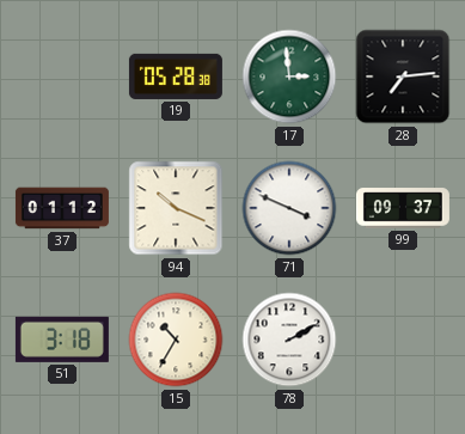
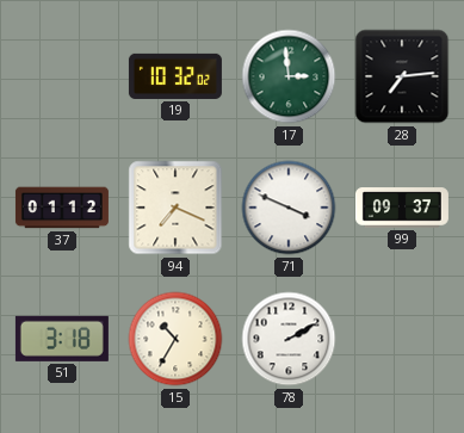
19: 05:28 -> 10:32 (175, 76)
94: 10:19 -> 7:19 (175, 208)
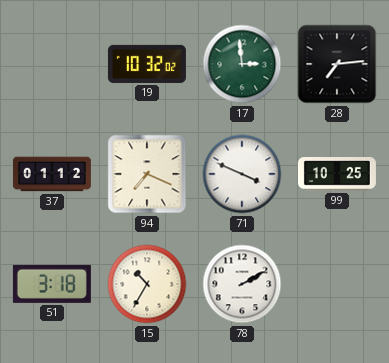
99: 09:37 -> 10:25 (337, 174)
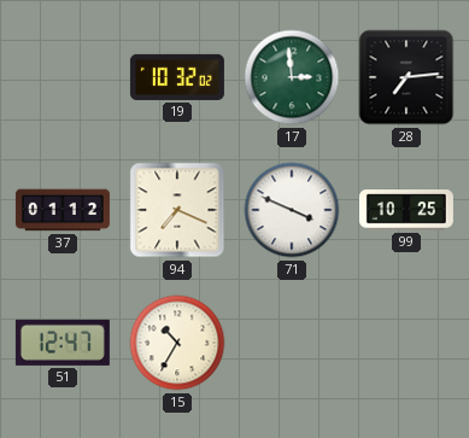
51: 3:18 -> 12:47 (63, 343)
78: 2:10 -> none (242, 284)
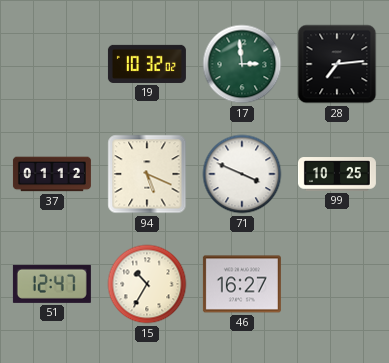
94: 7:19 -> 5:19 (147, 174)
46: none -> 16:27 (242, 284)
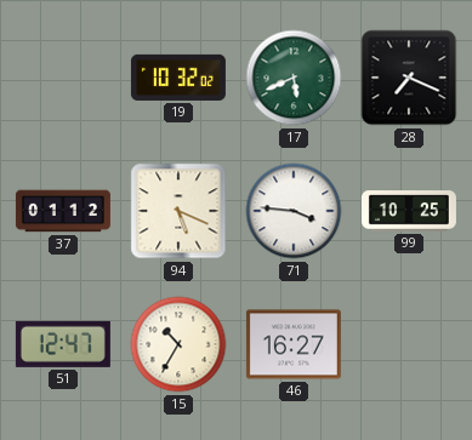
17: 2:59 -> 5:41 (294, 78)
28: 7:14 -> 7:19 (409, 78)
71: 3:49 -> 3:46 (294, 211)
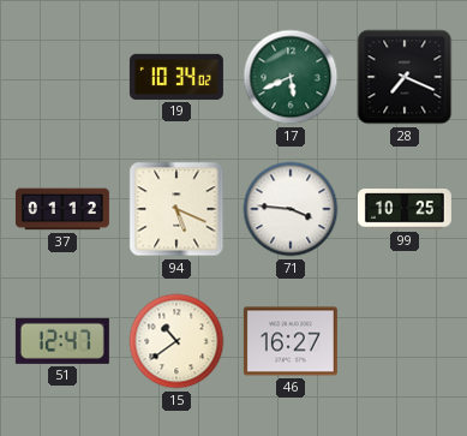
19: 10:32 -> 10:34 (176, 77)
15: 10:35 -> 10:39 (176, 341)
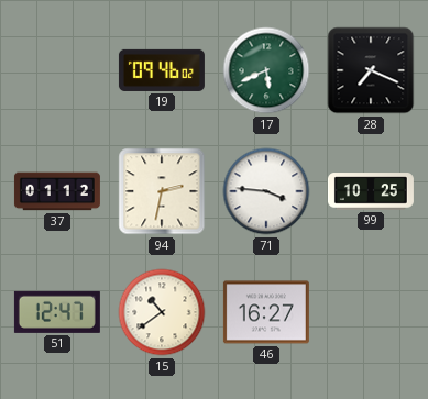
19: 10:34 -> 09:46 (162, 70)
94: 5:19 -> 2:32 (162, 191)
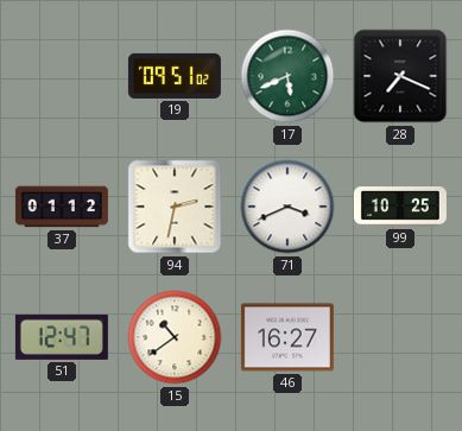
19: 09:46 -> 09:51 (175, 76)
71: 3:46 -> 3:41 (287, 207)
